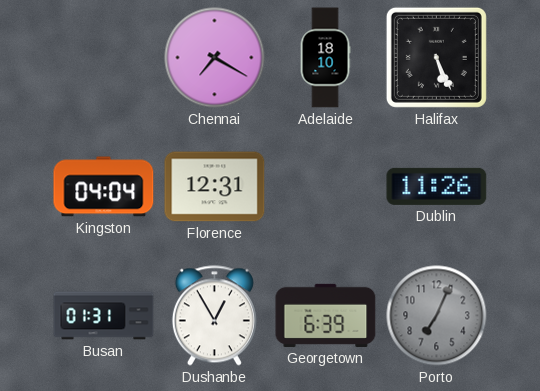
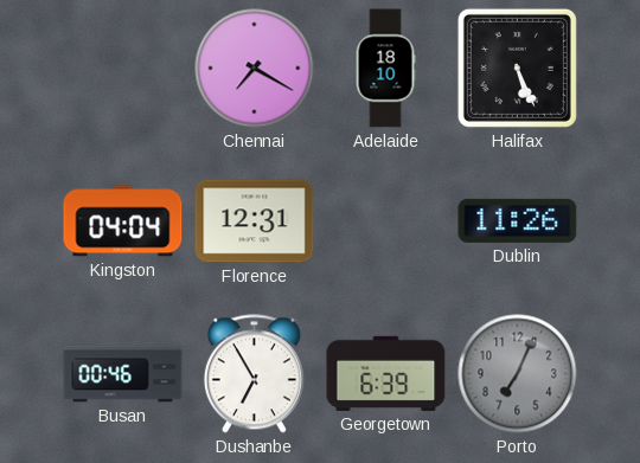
Busan: 01:31 -> 00:46 (123, 374)
Dushanbe: 12:55 -> 6:55 (254, 374)
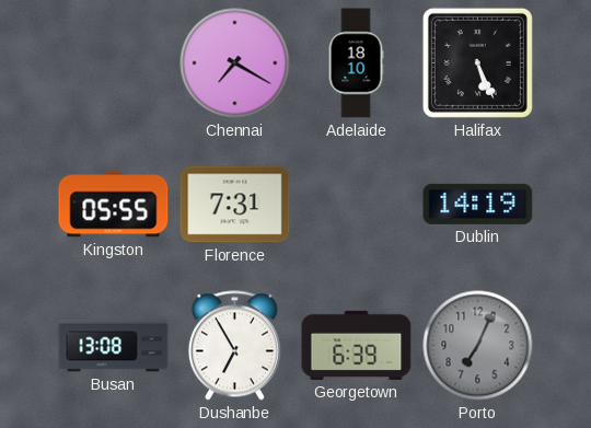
Kingston: 04:04 -> 05:55 (114, 205)
Florence: 12:31 -> 7:31 (235, 205)
Dublin: 11:26 -> 14:19 (478, 204)
Busan: 00:46 -> 13:08 (114, 346)
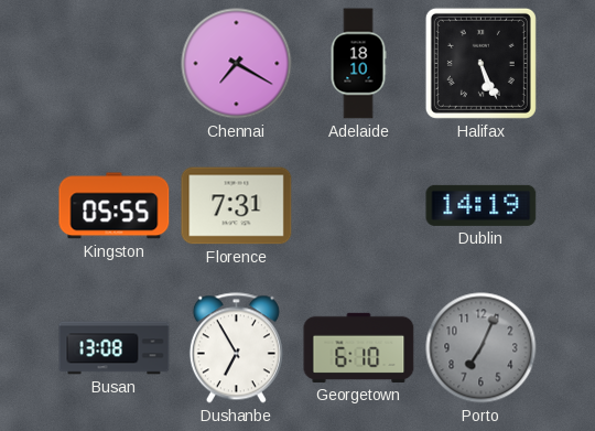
Georgetown: 6:39 -> 6:10 (359, 347)
